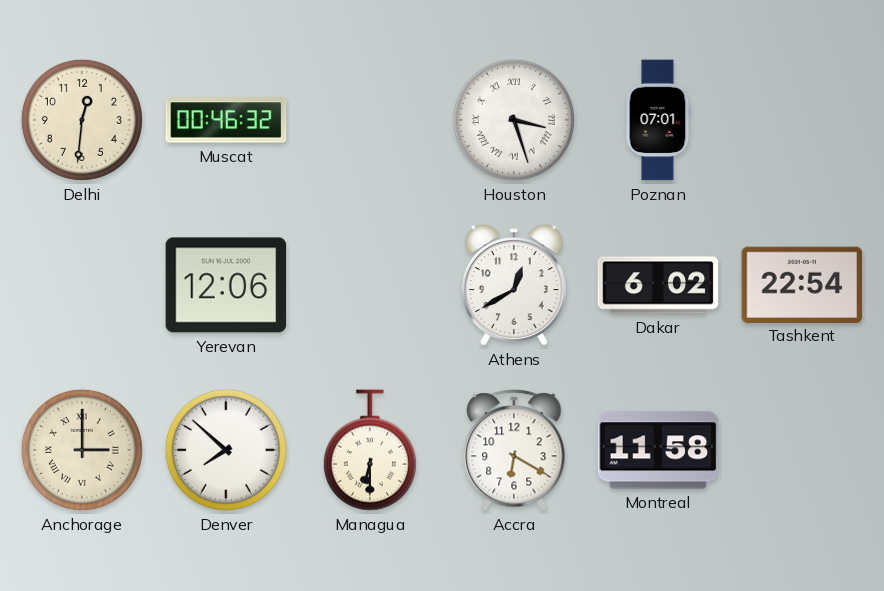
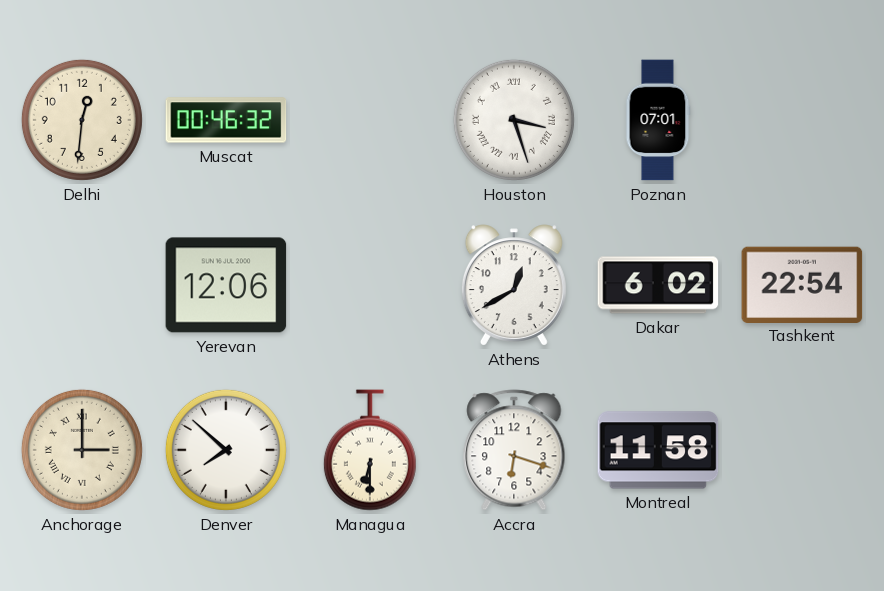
Accra: 6:20 -> 6:18 (514, 450)
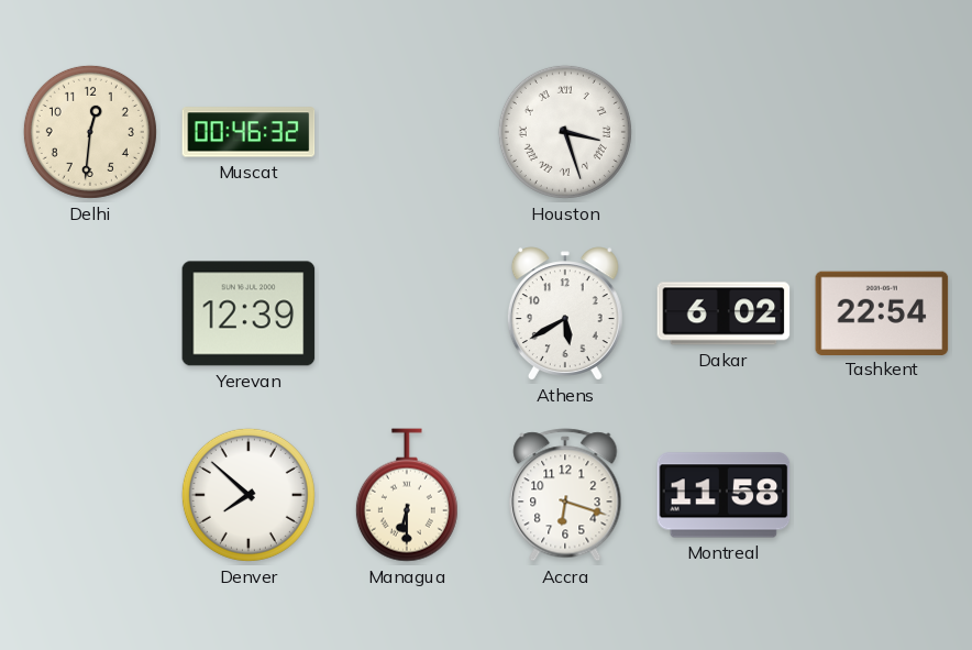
Poznan: 07:01 -> none (658, 120)
Yerevan: 12:06 -> 12:39 (248, 313)
Athens: 12:40 -> 5:40 (565, 313)
Anchorage: 3:00 -> none (82, 450)
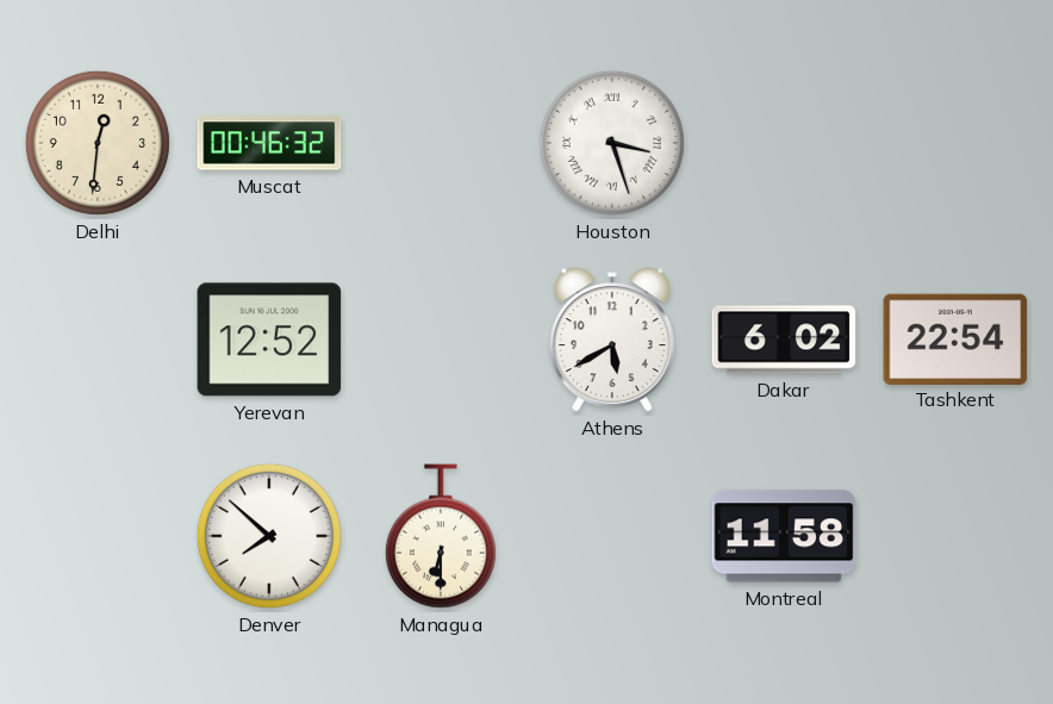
Yerevan: 12:39 -> 12:52 (269, 339)
Accra: 6:18 -> none (565, 495)
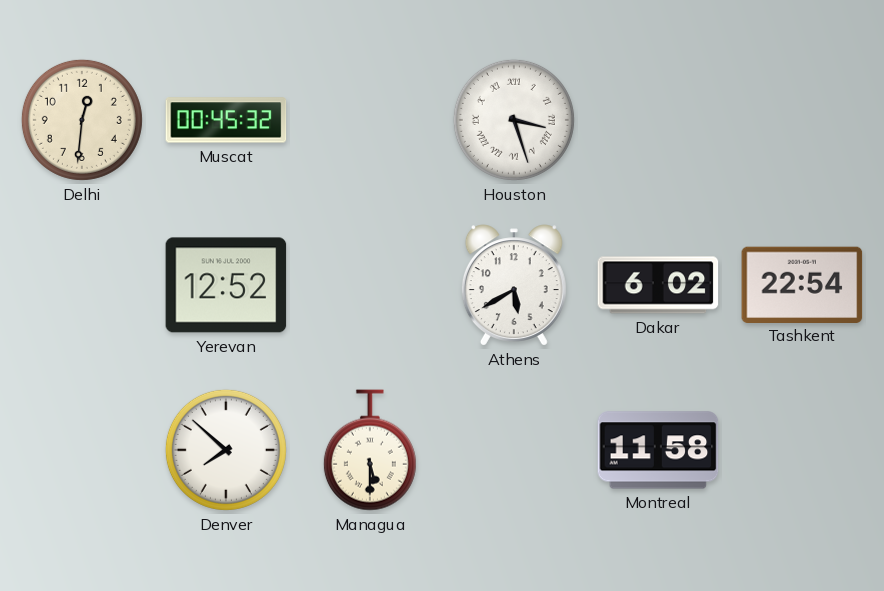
Muscat: 00:46 -> 00:45 (226, 120)
Managua: 6:30 -> 5:30 (370, 450)
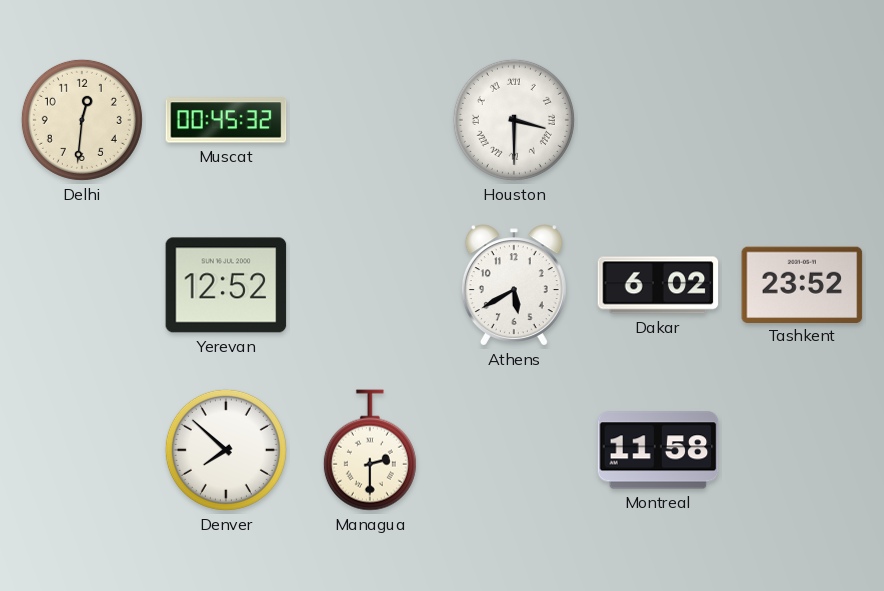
Houston: 3:27 -> 3:30 (514, 120)
Tashkent: 22:54 -> 23:52 (802, 284)
Managua: 5:30 -> 2:30 (370, 450)
